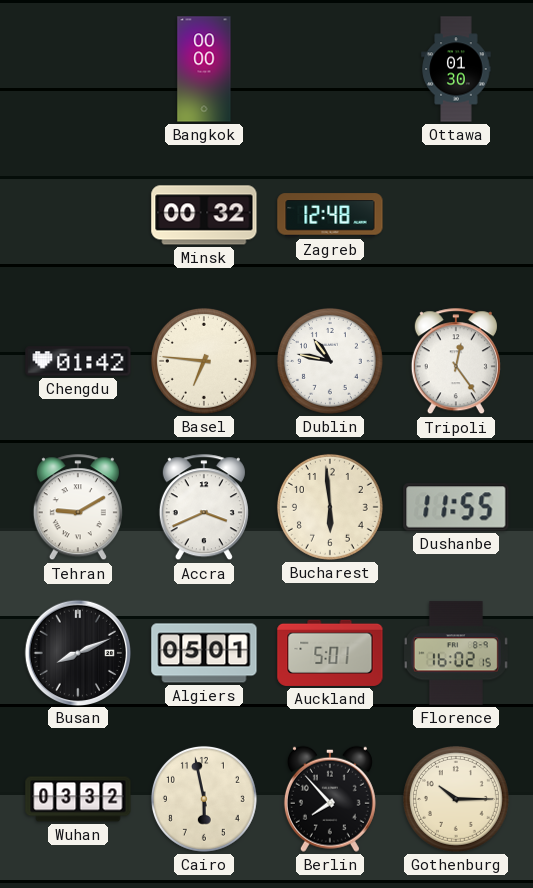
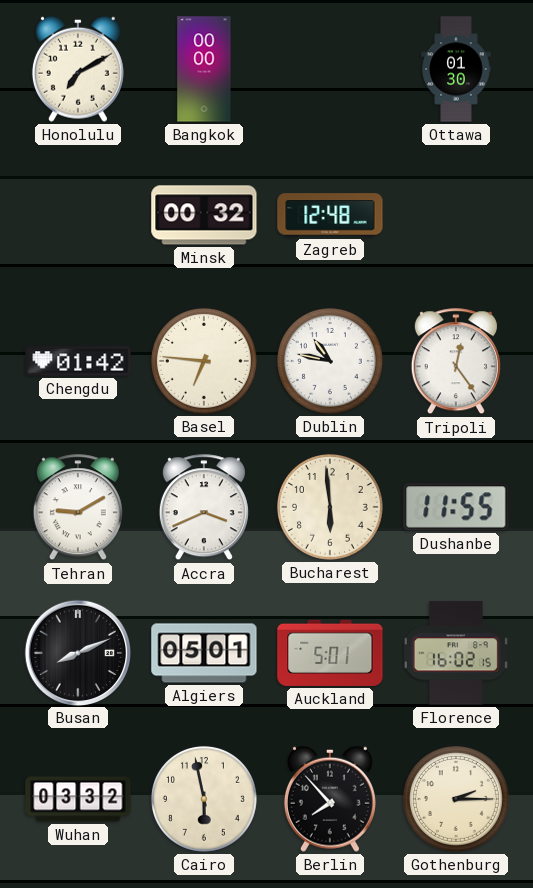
Honolulu: none -> 7:10 (78, 69)
Gothenburg: 10:15 -> 2:15 (456, 799)
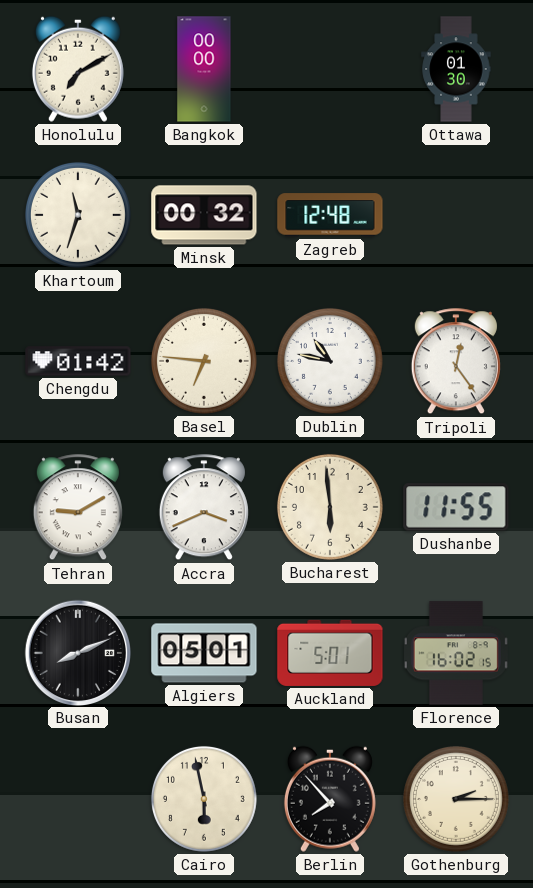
Khartoum: none -> 11:33 (78, 215)
Wuhan: 03:32 -> none (78, 799)
